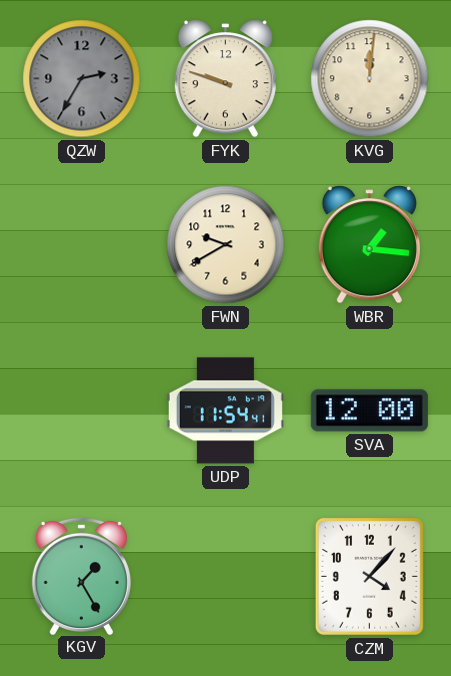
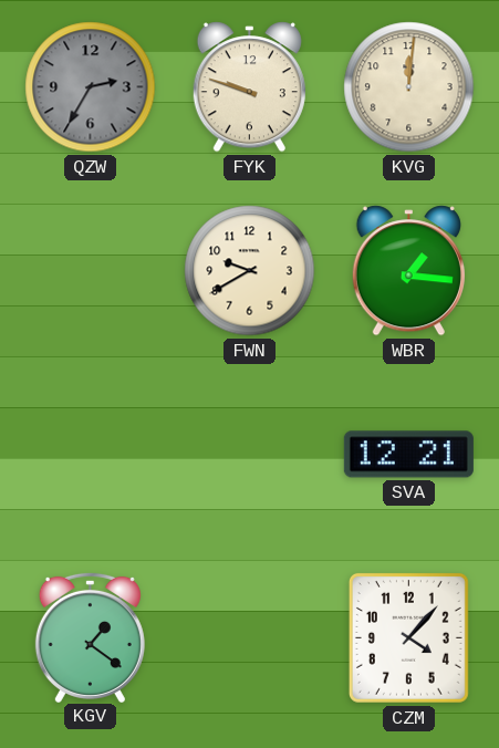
UDP: 11:54 -> none (225, 411)
SVA: 12:00 -> 12:21 (408, 455)
KGV: 1:25 -> 1:21 (90, 636)
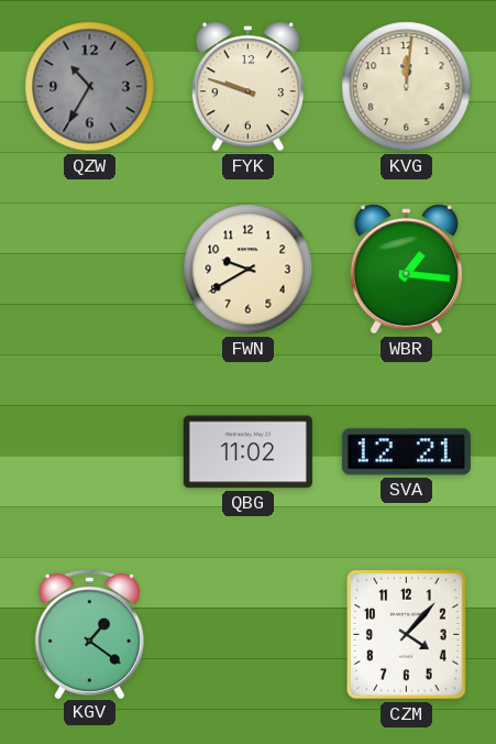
QZW: 2:35 -> 10:35 (90, 87)
QBG: none -> 11:02 (247, 452)
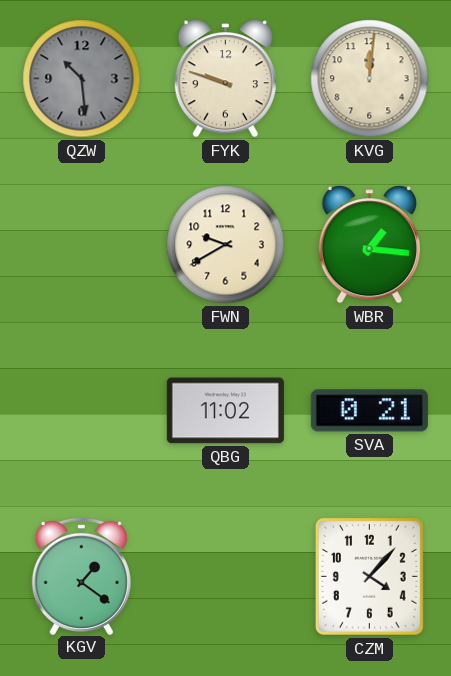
QZW: 10:35 -> 10:29 (82, 79)
SVA: 12:21 -> 0:21 (369, 411)
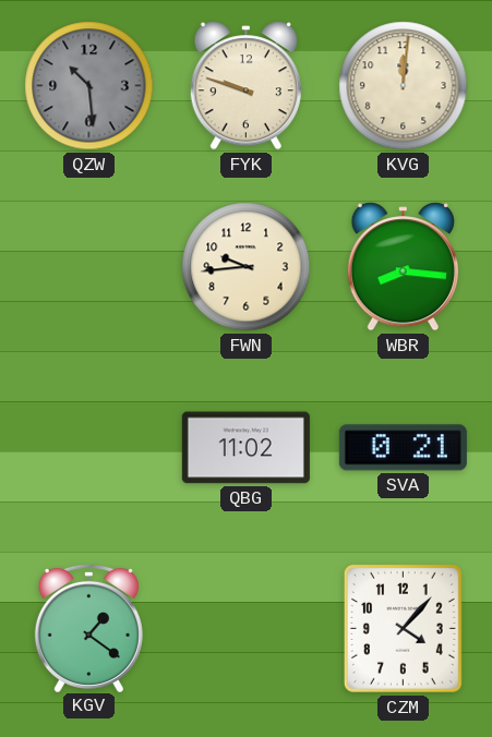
FWN: 9:40 -> 9:44 (247, 267)
WBR: 1:16 -> 8:16 (403, 267)
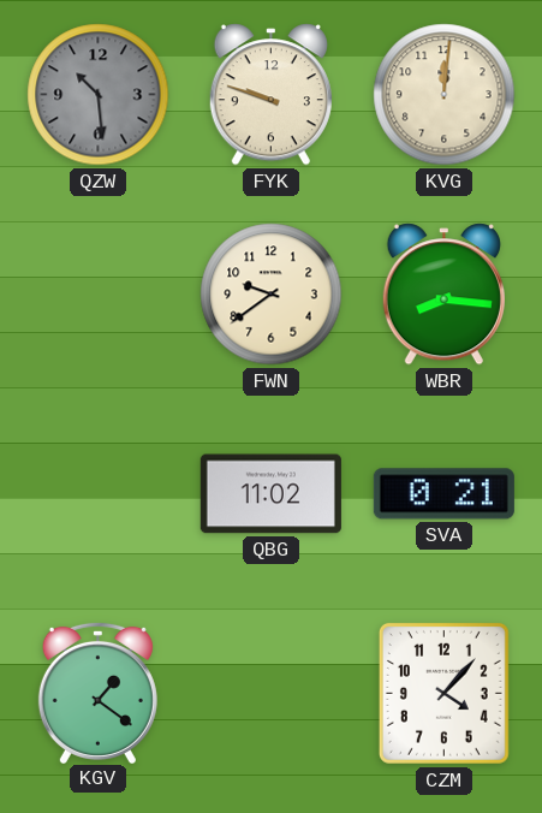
FWN: 9:44 -> 9:39 (272, 295)
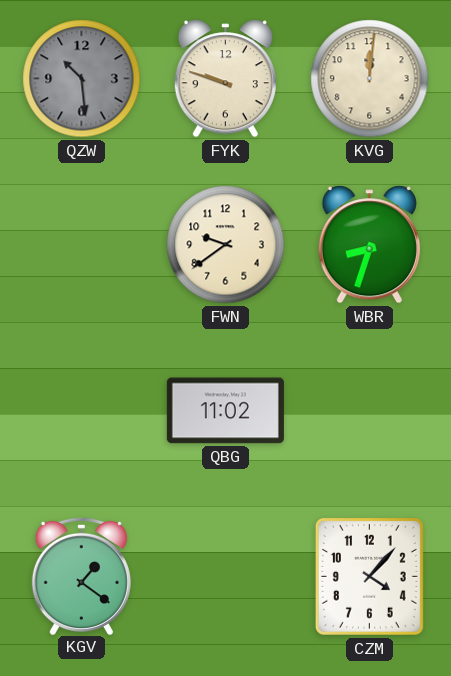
WBR: 8:16 -> 8:33 (369, 245)
SVA: 0:21 -> none (443, 494)
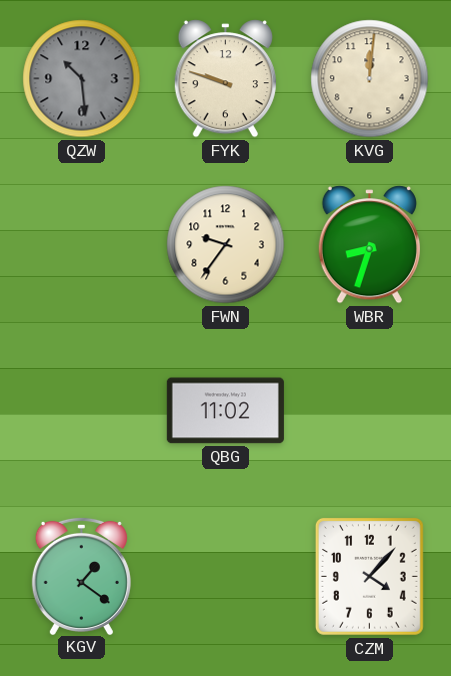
FWN: 9:39 -> 9:36 (226, 245)
